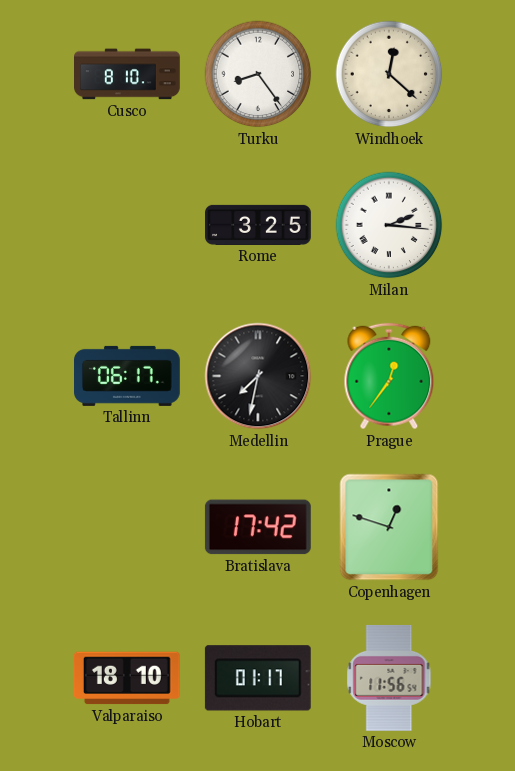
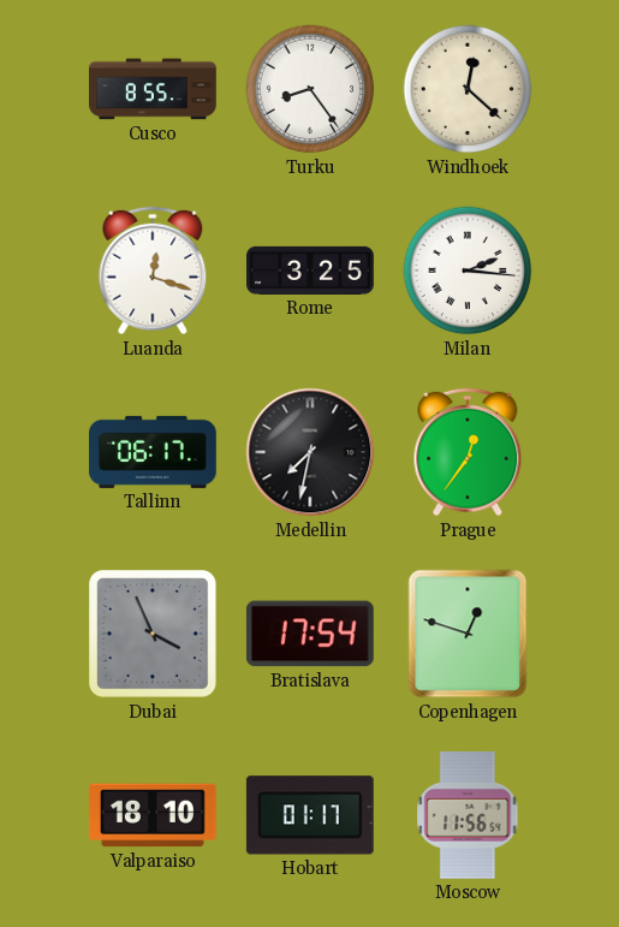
Cusco: 8:10 -> 8:55 (154, 89)
Luanda: none -> 12:18 (153, 271)
Dubai: none -> 3:56 (153, 634)
Bratislava: 17:42 -> 17:54 (310, 634)
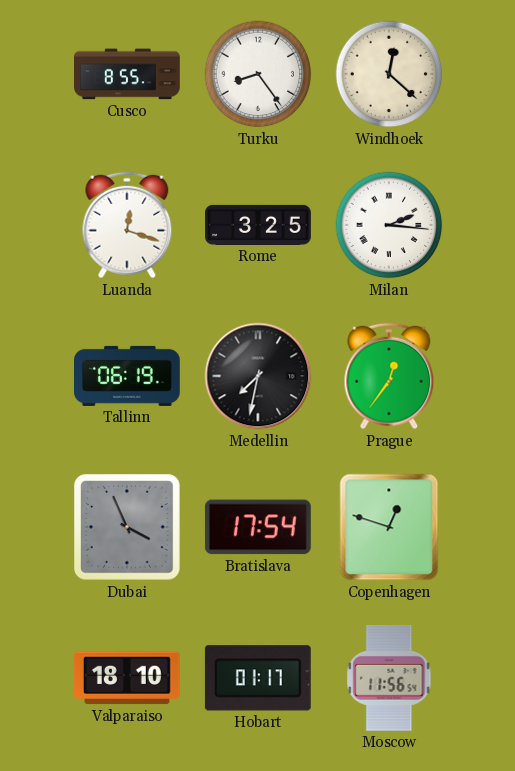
Tallinn: 06:17 -> 06:19 (128, 376)
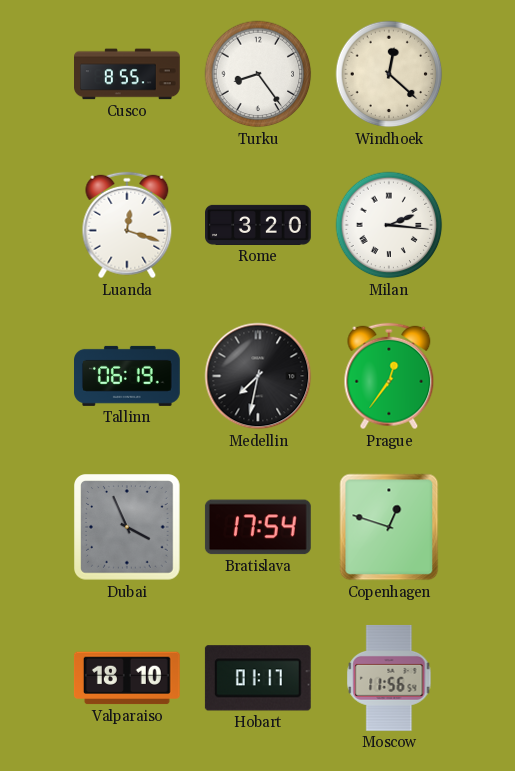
Rome: 3:25 -> 3:20 (258, 225)
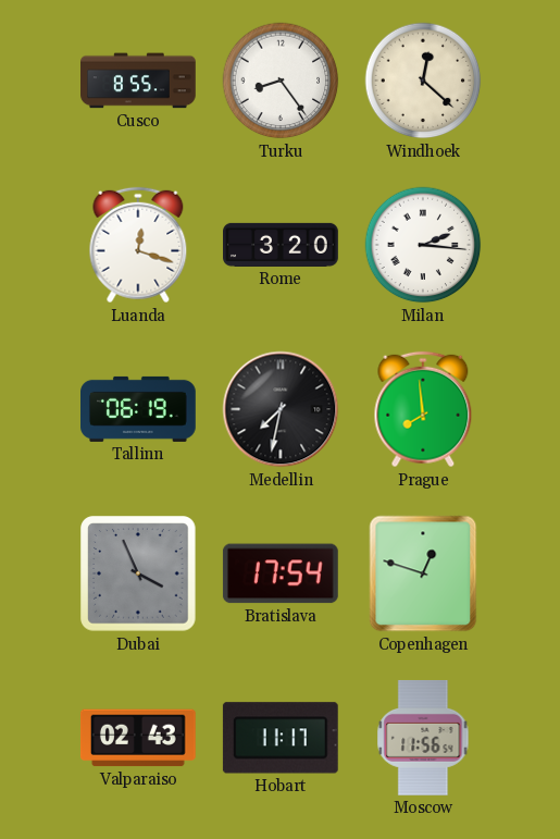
Prague: 12:36 -> 7:59 (423, 409)
Valparaiso: 18:10 -> 02:43 (138, 738)
Hobart: 01:17 -> 11:17 (281, 738)
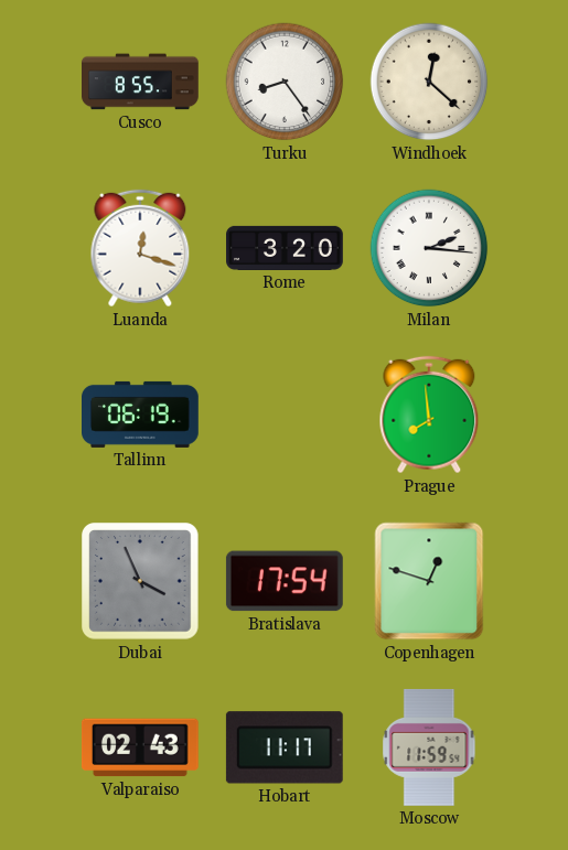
Medellin: 7:32 -> none (281, 409)
Moscow: 11:56 -> 11:59 (429, 747)
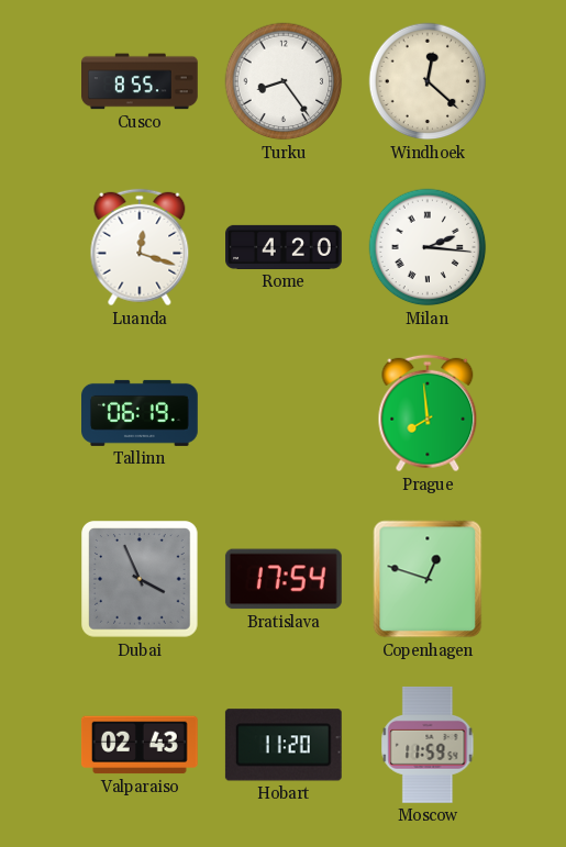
Rome: 3:20 -> 4:20 (284, 247)
Hobart: 11:17 -> 11:20 (284, 745)
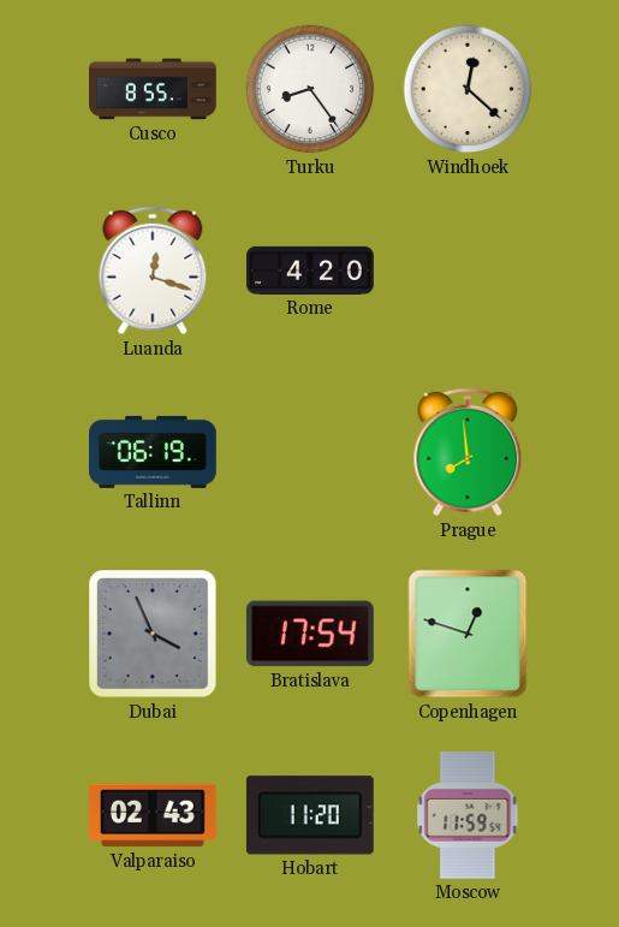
Milan: 2:16 -> none (428, 247)
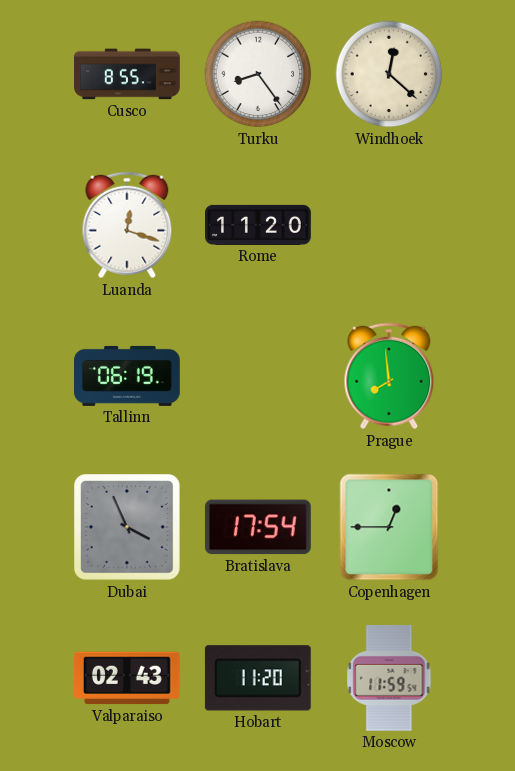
Rome: 4:20 -> 11:20 (258, 225)
Copenhagen: 12:48 -> 12:45 (389, 527)
